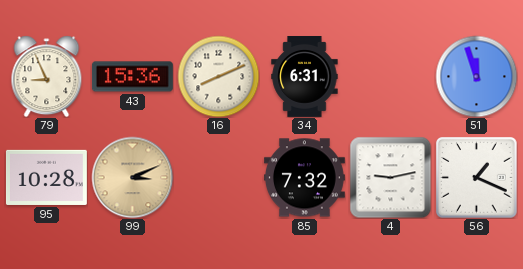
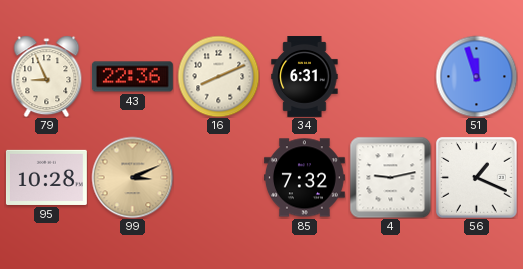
43: 15:36 -> 22:36 (132, 77)
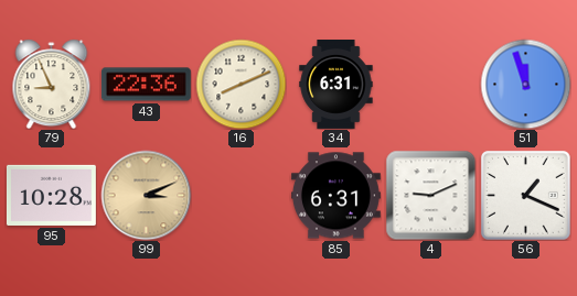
85: 7:32 -> 6:31 (335, 196)
4: 9:13 -> 9:11 (430, 195)
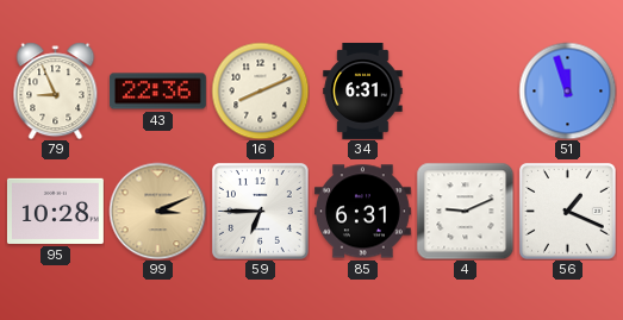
59: none -> 6:45 (261, 212)
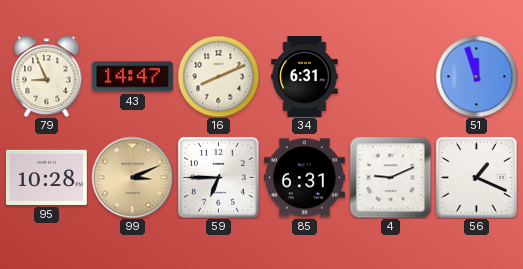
43: 22:36 -> 14:47 (132, 77)
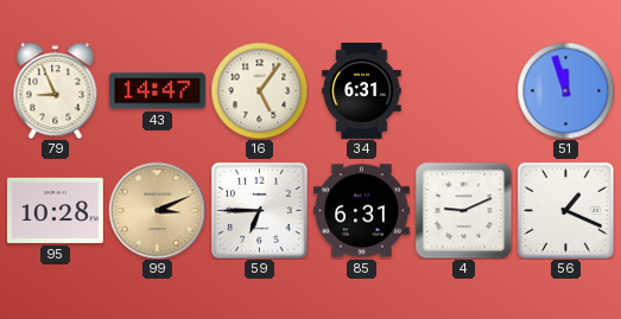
16: 8:11 -> 5:06 (259, 90)
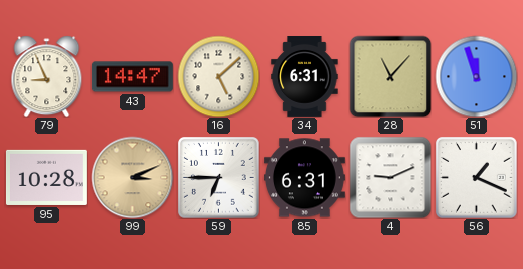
16: 5:06 -> 5:08 (218, 76)
28: none -> 11:07 (390, 76)
